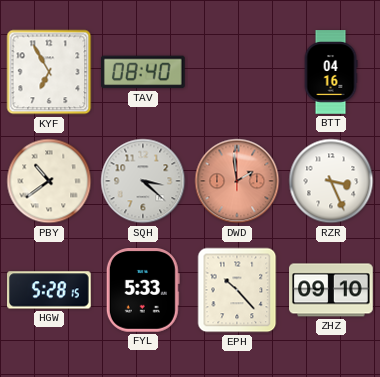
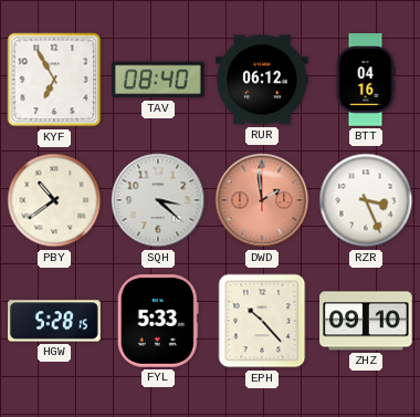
RUR: none -> 06:12 (262, 80)
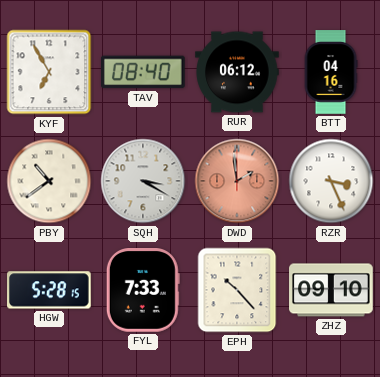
SQH: 3:22 -> 3:20 (143, 181)
FYL: 5:33 -> 7:33 (143, 290)
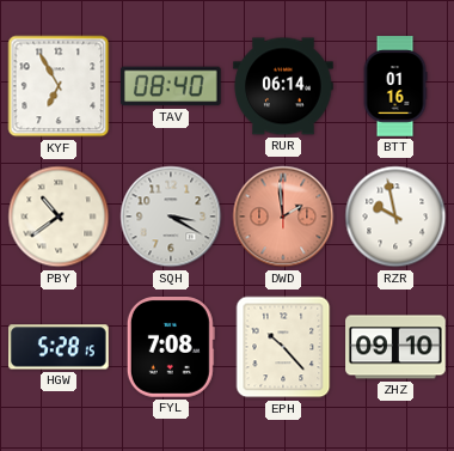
RUR: 06:12 -> 06:14 (283, 86)
BTT: 04:16 -> 01:16 (395, 86)
RZR: 3:26 -> 9:58 (395, 217)
FYL: 7:33 -> 7:08 (171, 347)
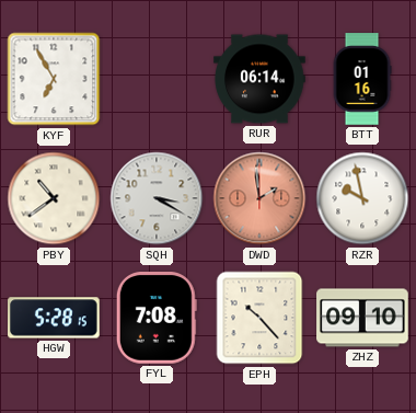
TAV: 08:40 -> none (172, 86)
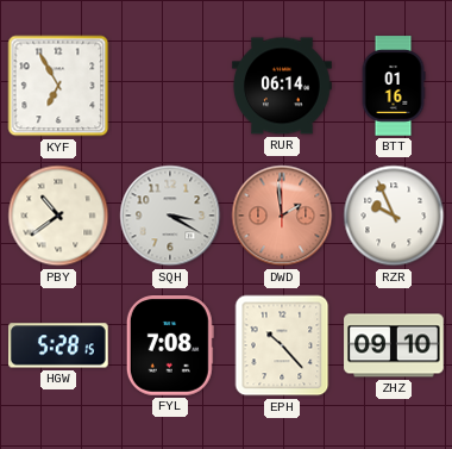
RZR: 9:58 -> 9:56 (394, 216)
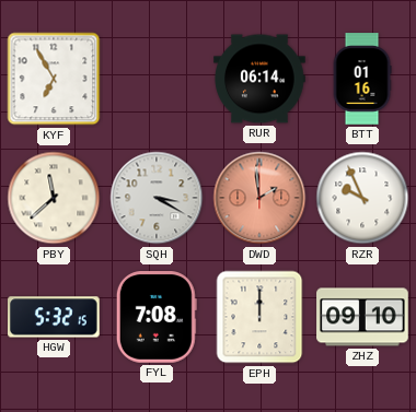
PBY: 10:39 -> 11:38 (54, 198)
HGW: 5:28 -> 5:32 (55, 317)
EPH: 10:23 -> 12:00 (259, 317)
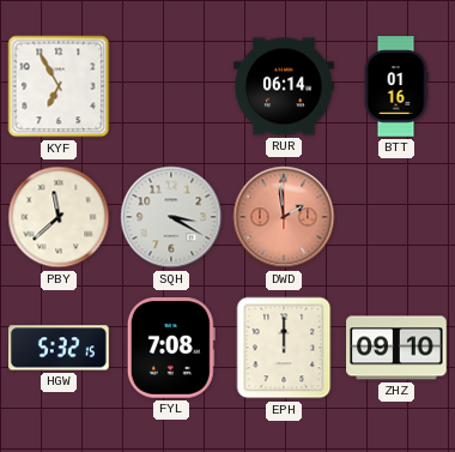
RZR: 9:56 -> none (362, 198)
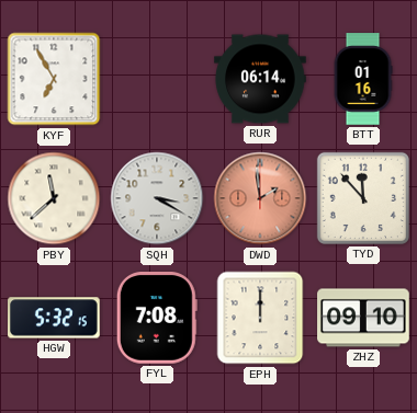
TYD: none -> 11:53 (363, 198)
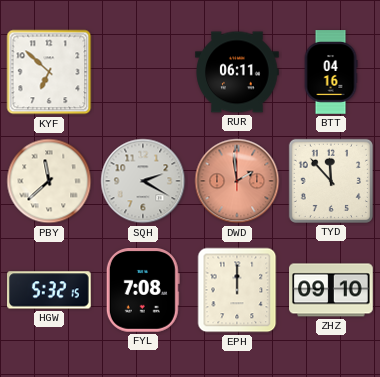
KYF: 6:55 -> 6:52 (49, 72)
RUR: 06:14 -> 06:11 (237, 72)
BTT: 01:16 -> 04:16 (331, 72)
SQH: 3:20 -> 2:20 (143, 181)
